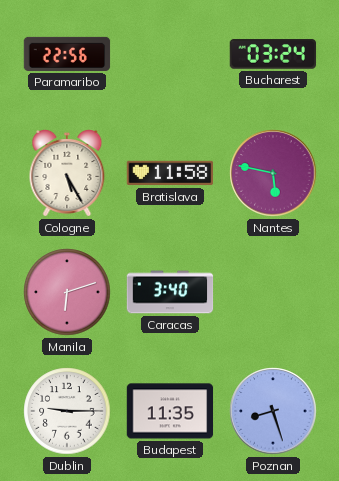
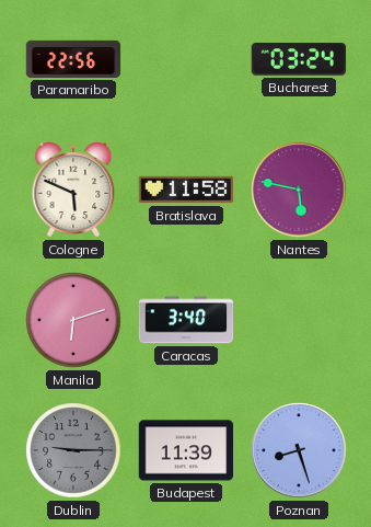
Cologne: 5:25 -> 5:49 (73, 191)
Dublin dial: white -> grey (73, 450)
Budapest: 11:35 -> 11:39 (186, 450)
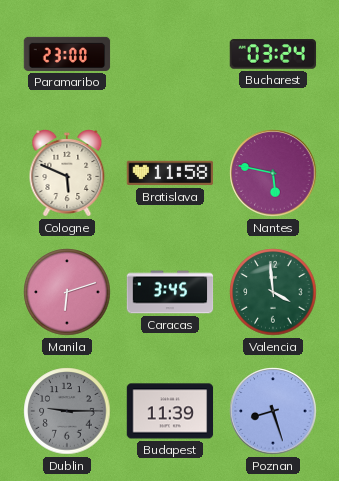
Paramaribo: 22:56 -> 23:00 (67, 54)
Caracas: 3:40 -> 3:45 (170, 292)
Valencia: none -> 3:59 (273, 292)
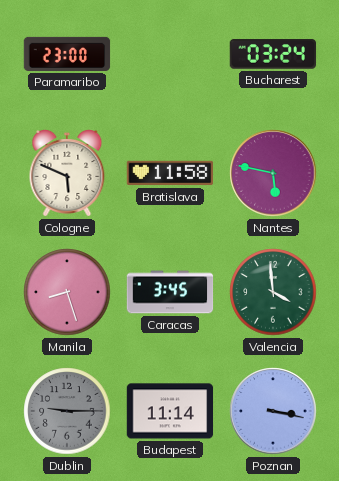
Manila: 6:12 -> 8:27 (67, 292)
Budapest: 11:39 -> 11:14 (170, 411)
Poznan: 8:27 -> 3:17 (273, 411)
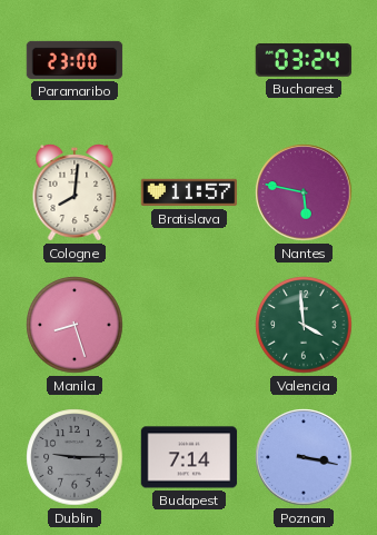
Cologne: 5:49 -> 8:01 (75, 194)
Bratislava: 11:58 -> 11:57 (189, 192)
Caracas: 3:45 -> none (170, 292)
Budapest: 11:14 -> 7:14 (189, 457)
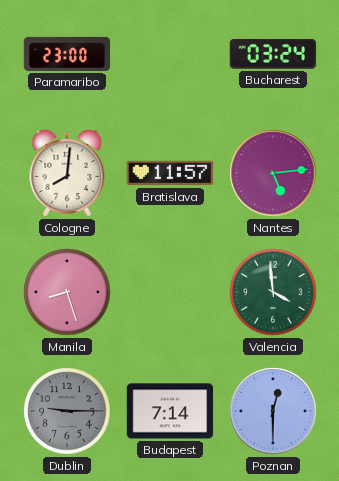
Nantes: 5:47 -> 5:14 (273, 173)
Poznan: 3:17 -> 12:30 (273, 411)
